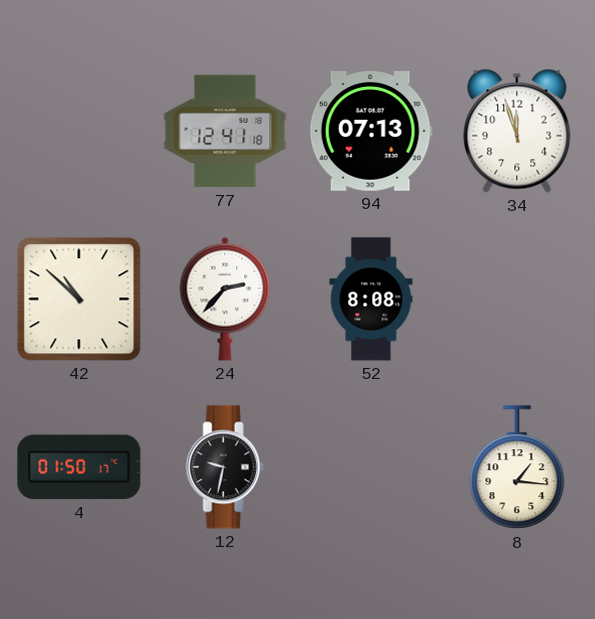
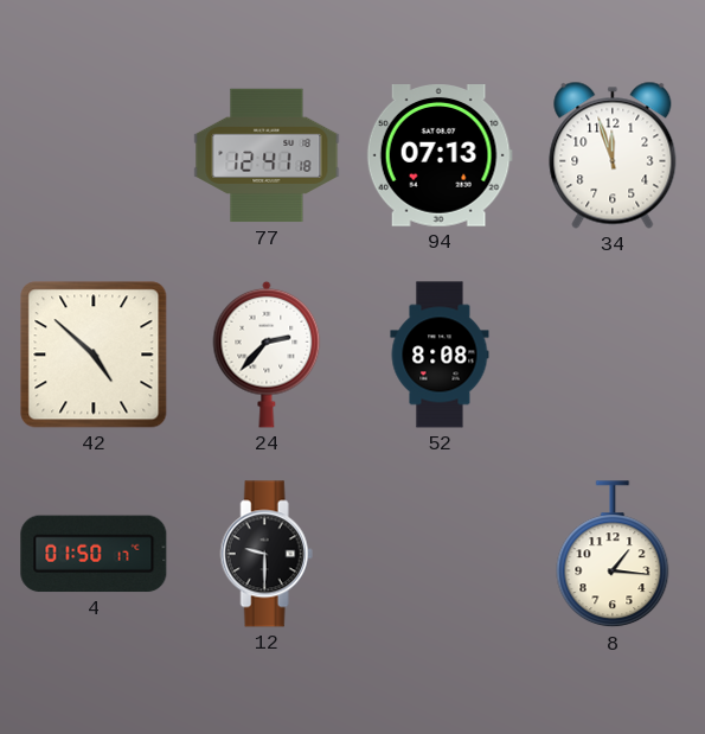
42: 10:52 -> 4:52 (94, 355)
12: 9:32 -> 9:30 (267, 554)
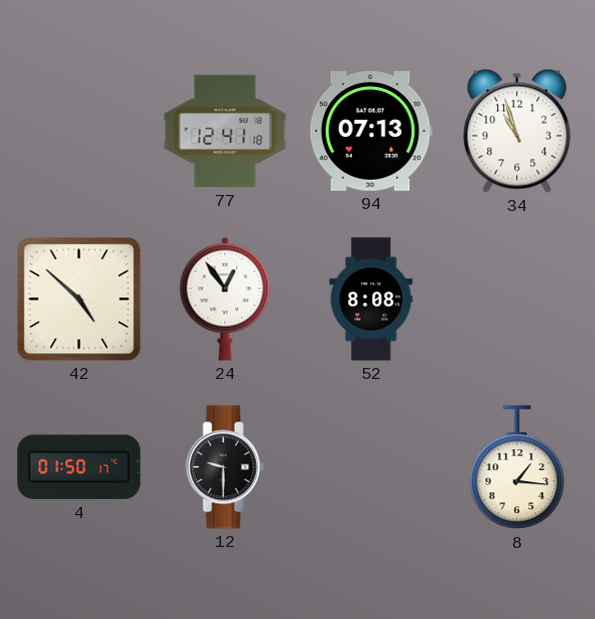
34: 11:57 -> 10:57 (517, 131)
24: 2:37 -> 12:54 (225, 299)
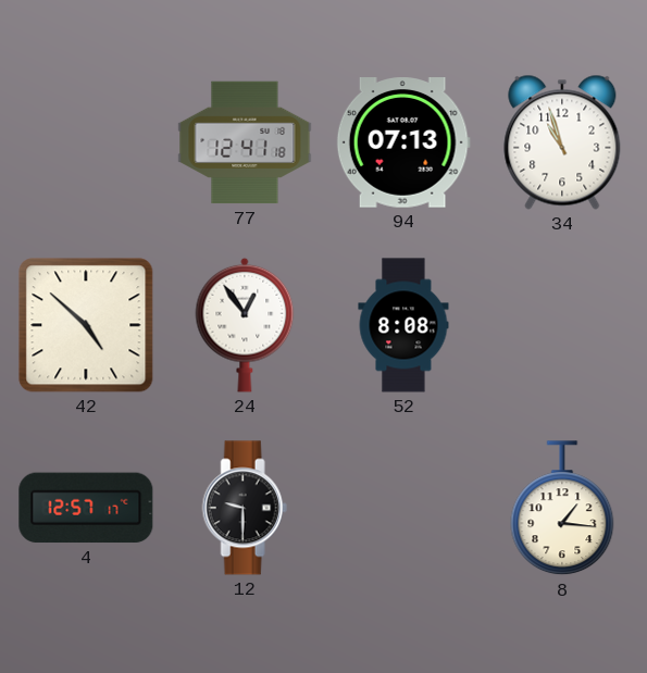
4: 01:50 -> 12:57 (86, 508)
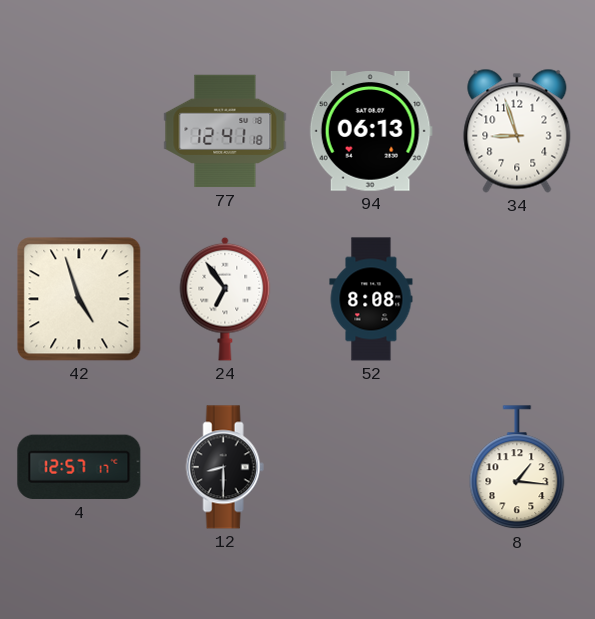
94: 07:13 -> 06:13 (371, 132)
34: 10:57 -> 8:57 (517, 131)
42: 4:52 -> 4:57 (79, 299)
24: 12:54 -> 6:54 (225, 299)
12: 9:30 -> 8:30 (225, 467)
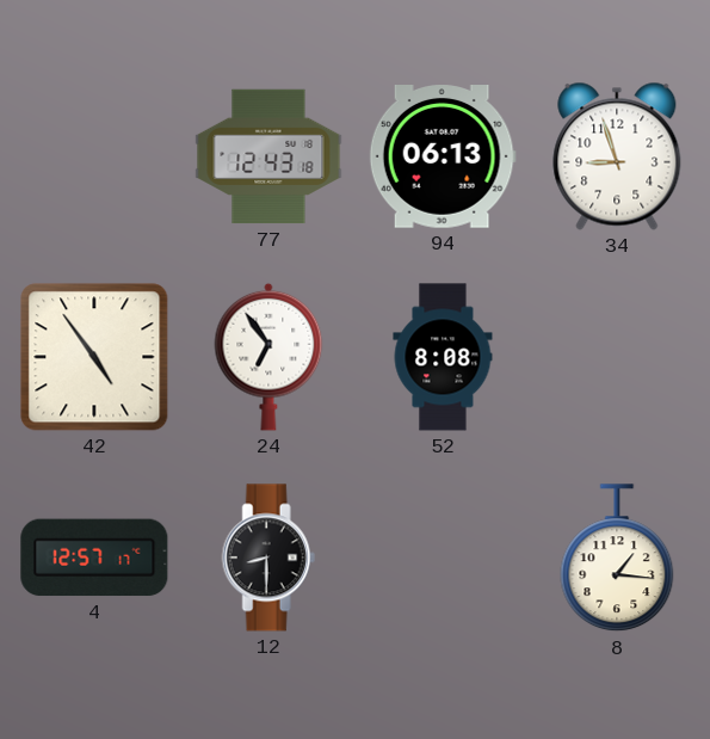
77: 12:41 -> 12:43 (268, 156)
42: 4:57 -> 4:54 (94, 357)
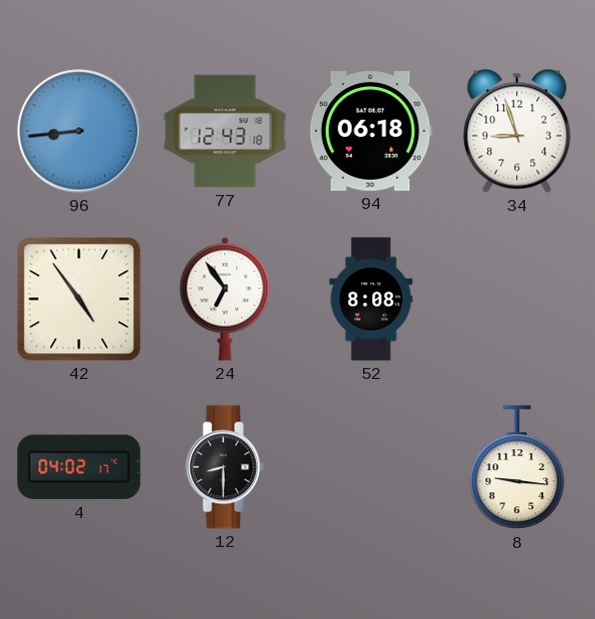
96: none -> 8:44 (79, 131)
94: 06:13 -> 06:18 (371, 132)
4: 12:57 -> 04:02 (79, 467)
8: 1:16 -> 9:16 (517, 468)
